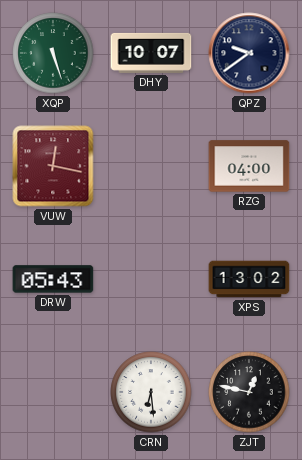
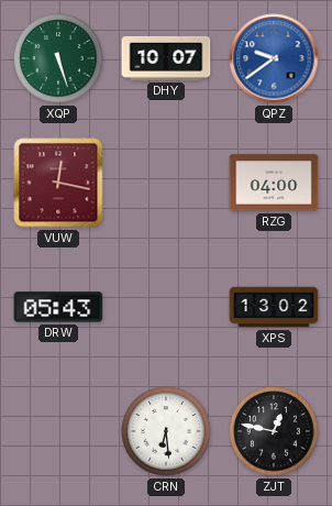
QPZ dial: navy -> blue (274, 58)
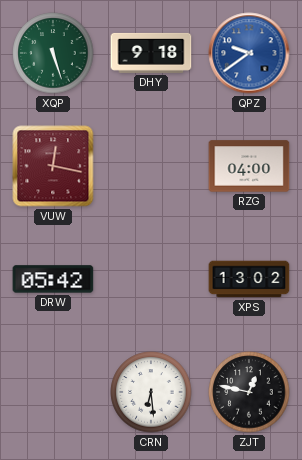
DHY: 10:07 -> 9:18 (151, 53)
DRW: 05:43 -> 05:42 (53, 279)
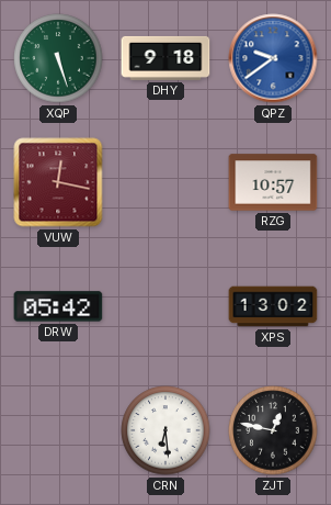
RZG: 04:00 -> 10:57 (273, 182)
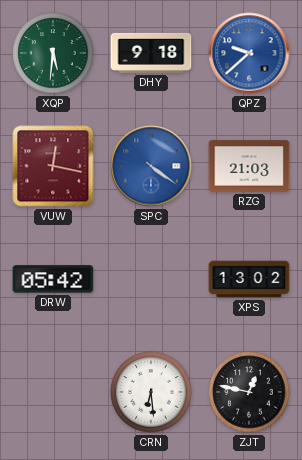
XQP: 5:27 -> 5:31 (53, 53)
QPZ: 9:39 -> 9:38 (249, 53)
SPC: none -> 4:21 (151, 166)
RZG: 10:57 -> 21:03 (249, 166)
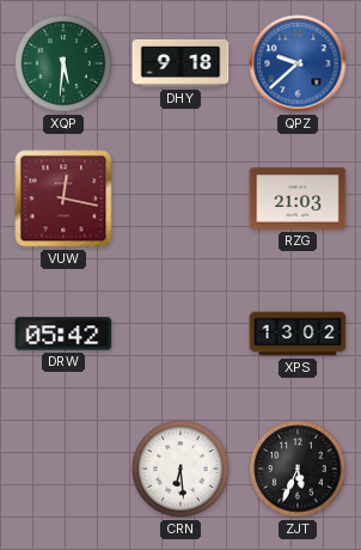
SPC: 4:21 -> none (151, 166)
ZJT: 12:47 -> 5:34 (298, 469)
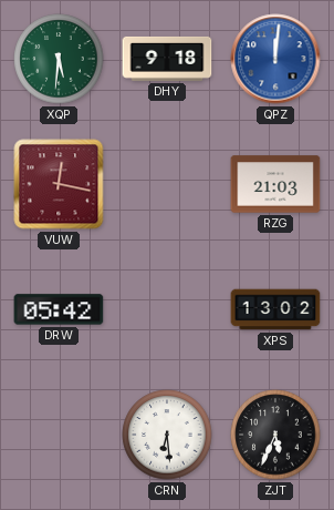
QPZ: 9:38 -> 12:01 (275, 59)
